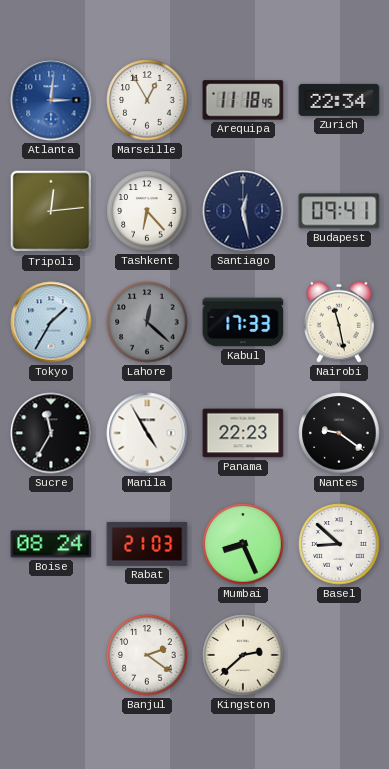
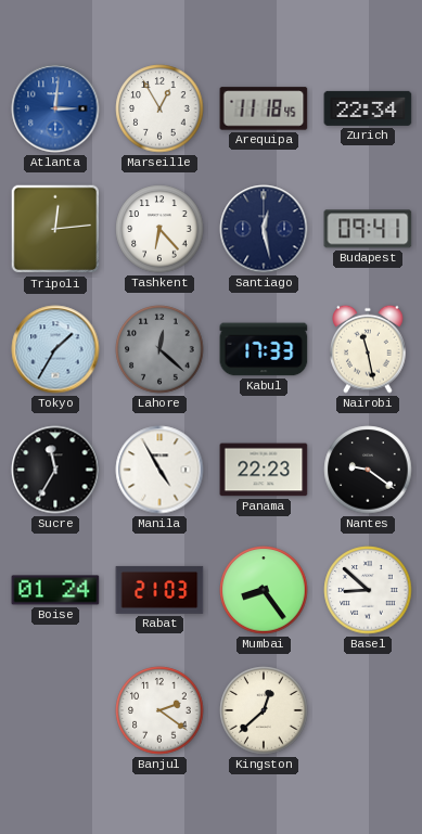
Boise: 08:24 -> 01:24 (55, 590)
Mumbai: 8:26 -> 8:24 (264, 590)
Kingston: 2:38 -> 12:38 (264, 710)
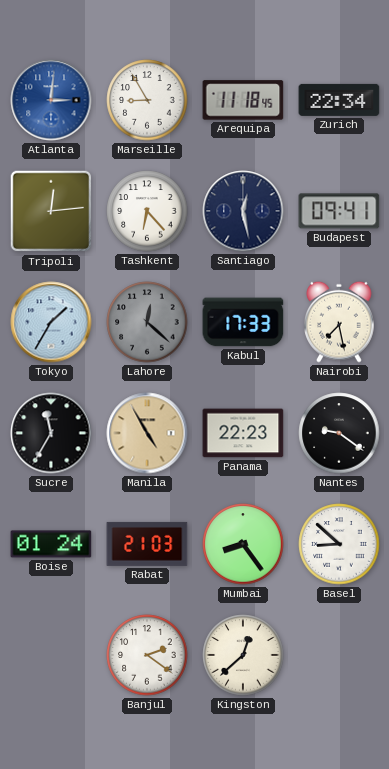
Marseille: 12:55 -> 8:55 (147, 100)
Nairobi: 11:28 -> 7:28 (339, 322)
Manila dial: white -> champagne (147, 433)
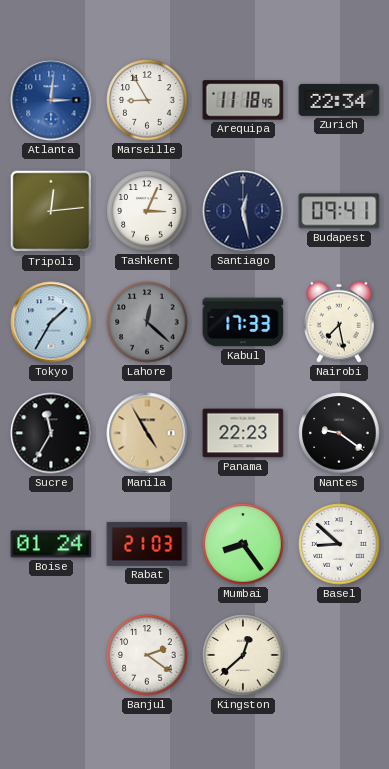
Tashkent: 6:23 -> 3:04 (147, 211)
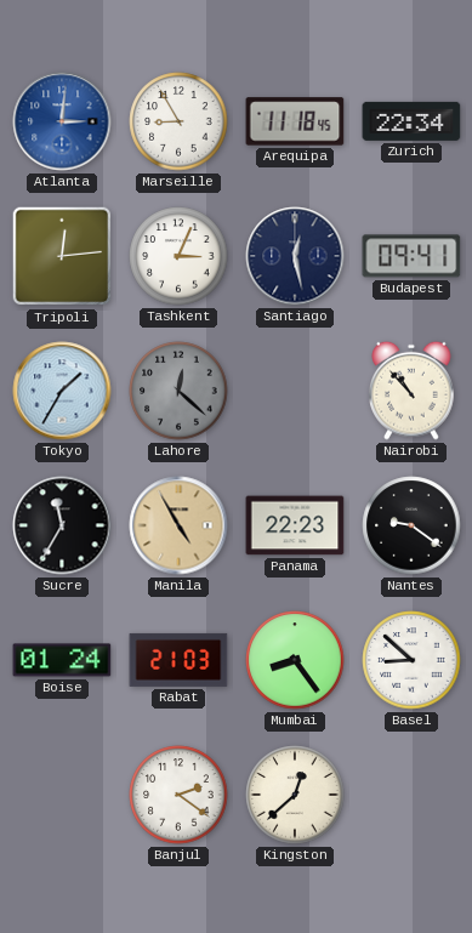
Kabul: 17:33 -> none (243, 322)
Nairobi: 7:28 -> 10:53 (411, 391)
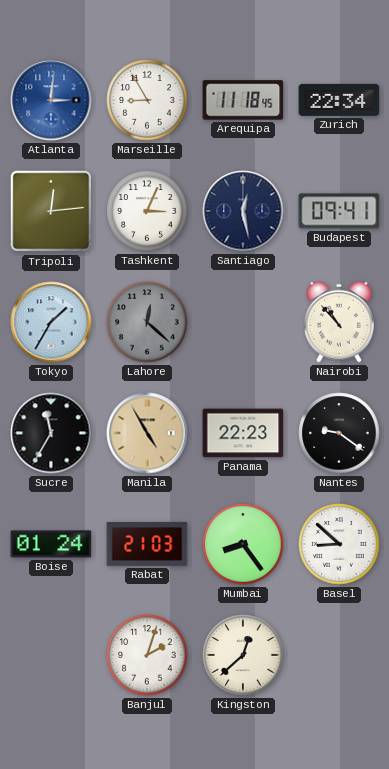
Banjul: 2:21 -> 2:03 (147, 655)
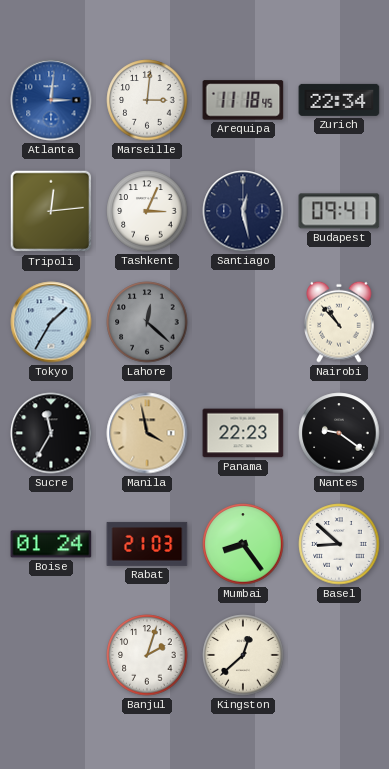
Marseille: 8:55 -> 3:01 (147, 100)
Manila: 4:55 -> 3:58 (147, 433)
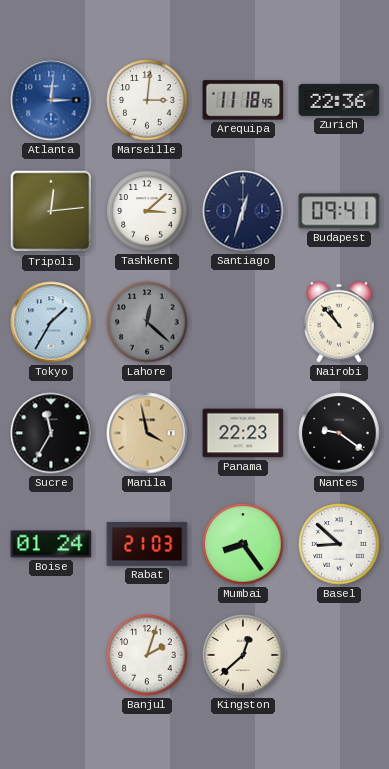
Zurich: 22:34 -> 22:36 (339, 100)
Tashkent: 3:04 -> 3:08 (147, 211)
Santiago: 12:28 -> 12:33 (243, 211)
